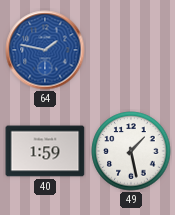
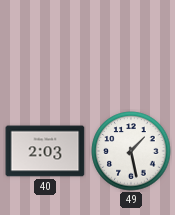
64: 1:47 -> none (45, 50)
40: 1:59 -> 2:03 (45, 151)
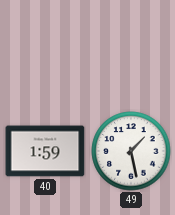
40: 2:03 -> 1:59 (45, 151)
